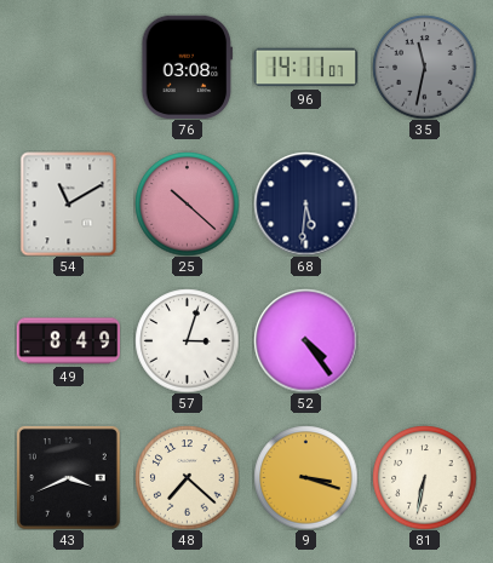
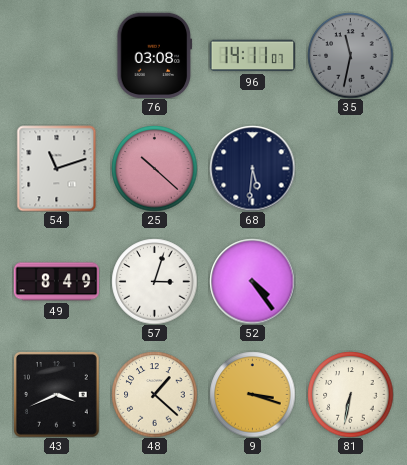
54: 11:10 -> 11:12 (57, 168)
48: 7:22 -> 1:22 (154, 394)
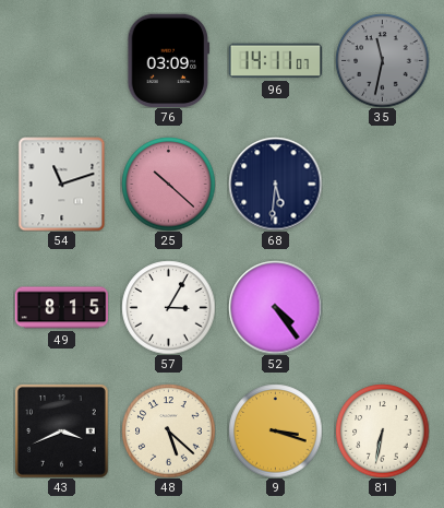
76: 03:08 -> 03:09 (169, 60)
49: 8:49 -> 8:15 (61, 308)
57: 3:03 -> 3:05 (168, 307)
48: 1:22 -> 5:22 (168, 430)
